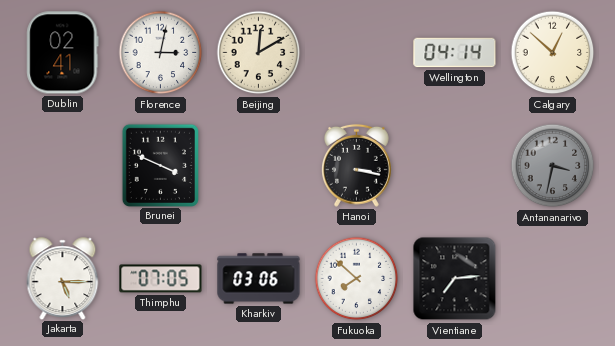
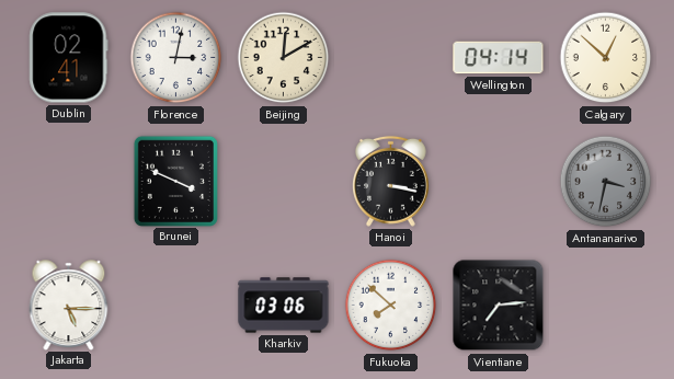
Thimphu: 07:05 -> none (161, 279)
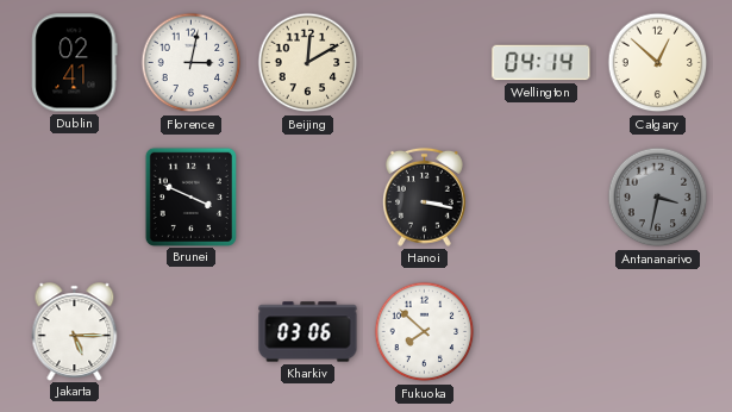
Vientiane: 7:14 -> none (499, 306)
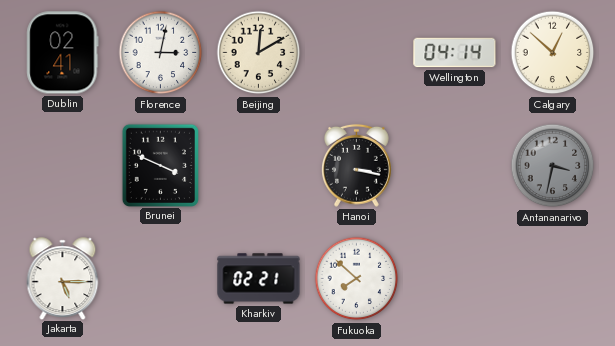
Kharkiv: 03:06 -> 02:21 (259, 279)
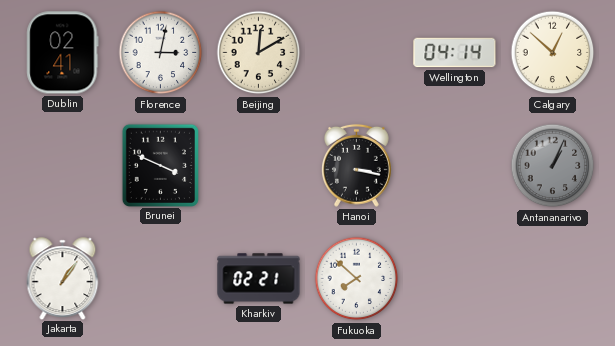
Antananarivo: 3:32 -> 1:04 (553, 166)
Jakarta: 5:15 -> 1:06 (63, 278)
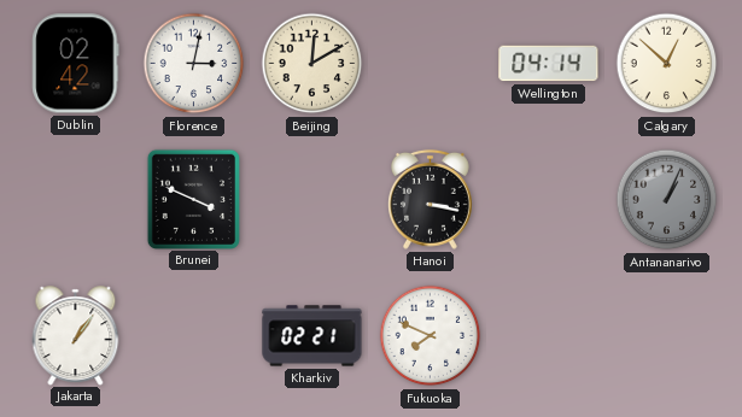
Dublin: 02:41 -> 02:42 (76, 64)
Fukuoka: 7:52 -> 7:49 (431, 336)
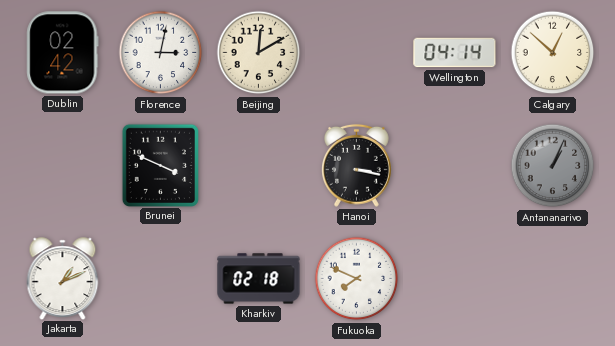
Jakarta: 1:06 -> 1:11 (63, 278)
Kharkiv: 02:21 -> 02:18 (259, 279)
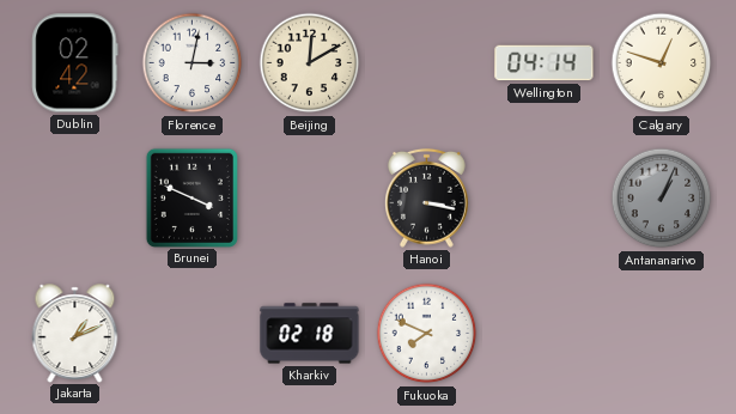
Calgary: 12:52 -> 12:48 (662, 63)
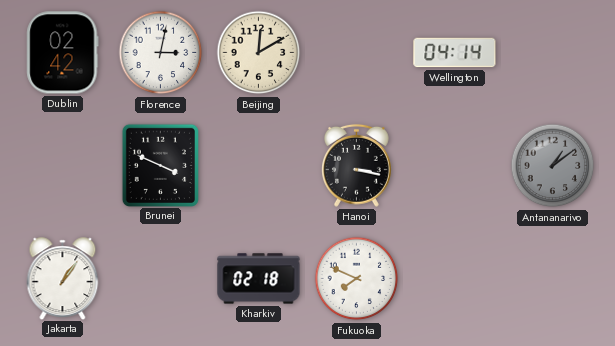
Calgary: 12:48 -> none (662, 63)
Antananarivo: 1:04 -> 1:09 (553, 166)
Jakarta: 1:11 -> 1:06 (63, 278)
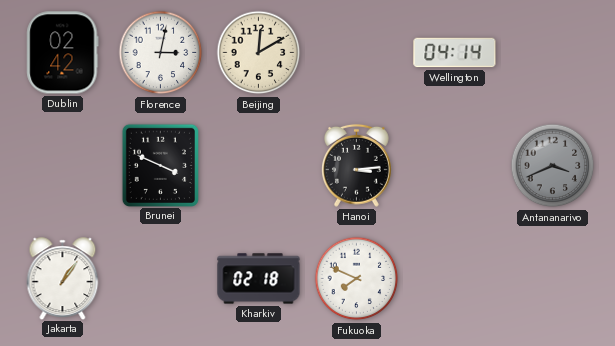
Hanoi: 3:17 -> 3:14 (357, 165)
Antananarivo: 1:09 -> 3:41 (553, 166)
